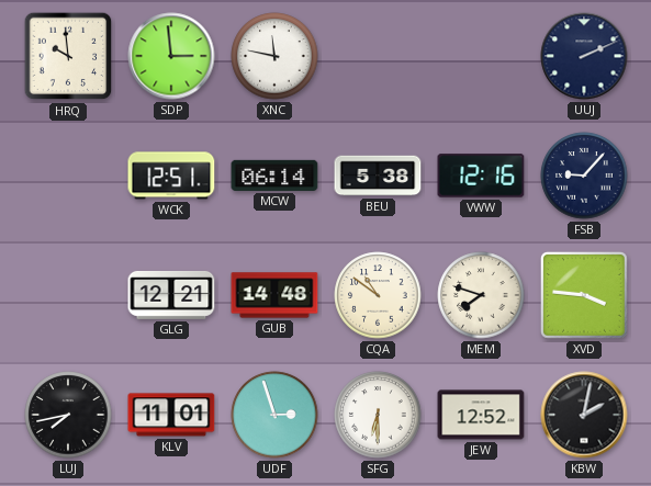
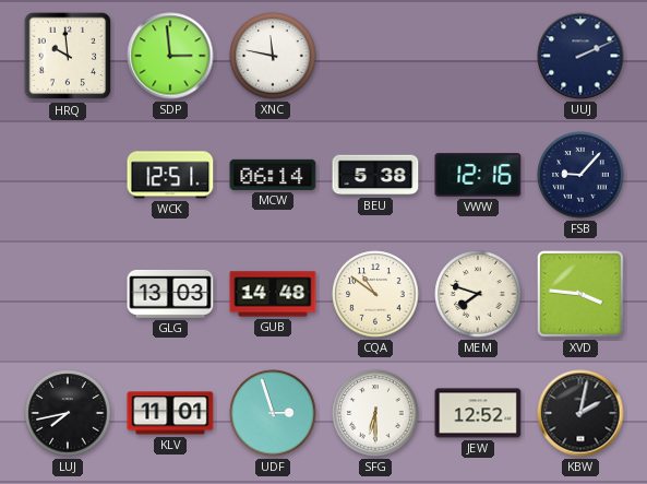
GLG: 12:21 -> 13:03 (170, 294)
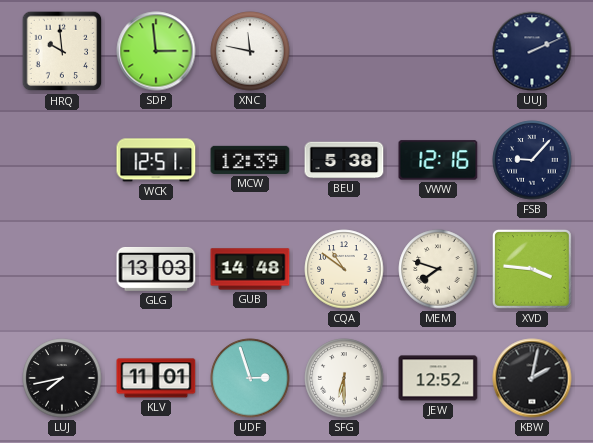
MCW: 06:14 -> 12:39 (250, 160)
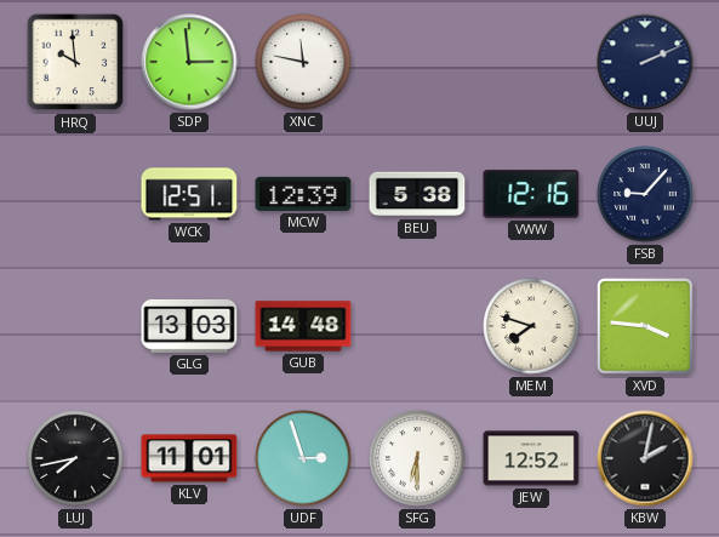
CQA: 10:51 -> none (344, 269)
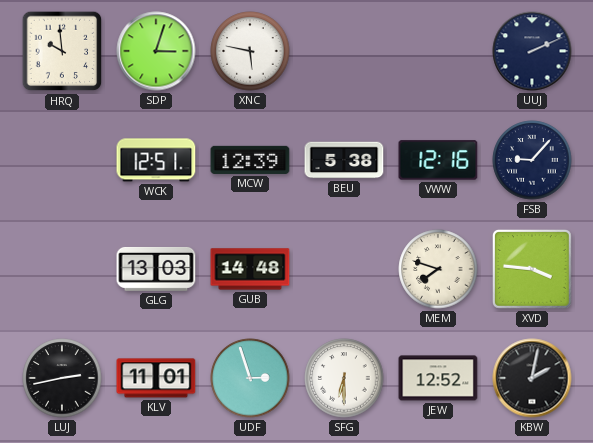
SDP: 2:59 -> 3:03 (156, 51)
XNC: 11:47 -> 5:47 (250, 51)
LUJ: 7:43 -> 2:43 (62, 378)
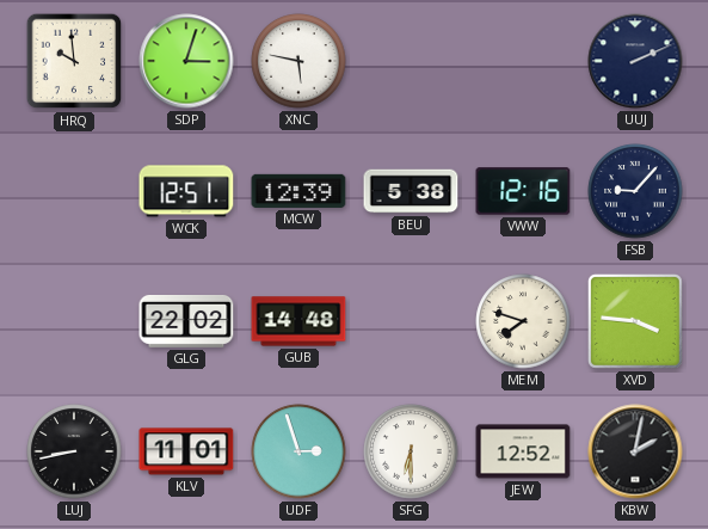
GLG: 13:03 -> 22:02 (186, 321)
LUJ: 2:43 -> 8:43 (74, 451)
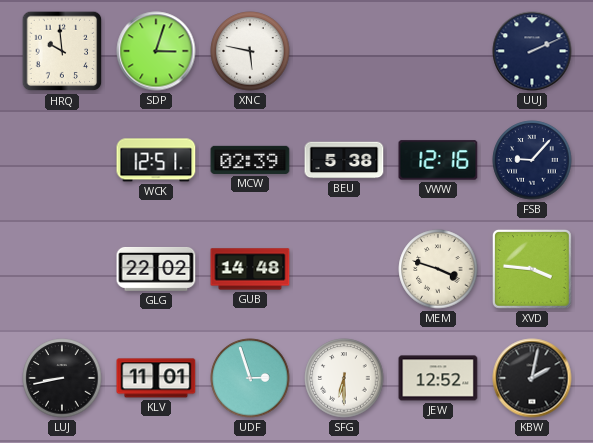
MCW: 12:39 -> 02:39 (250, 160)
MEM: 7:48 -> 3:48 (438, 269)
